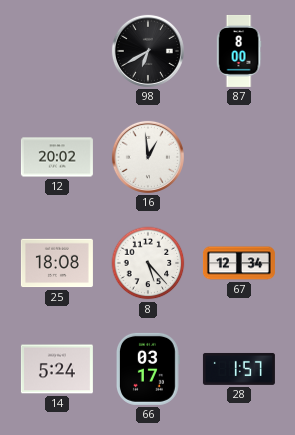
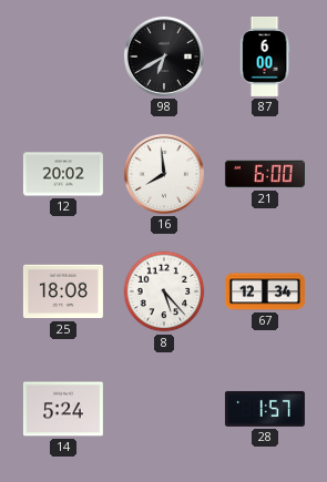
87: 8:00 -> 6:00 (265, 57)
16: 12:59 -> 7:59 (164, 174)
21: none -> 6:00 (265, 174)
66: 03:17 -> none (148, 369)
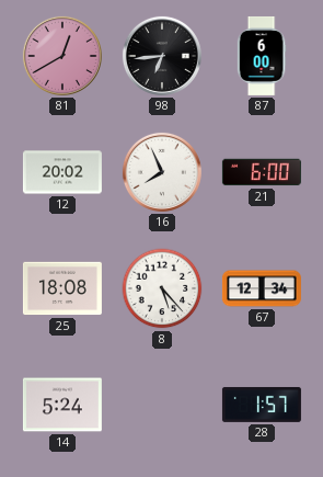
81: none -> 12:40 (62, 56)
98: 6:40 -> 6:44 (162, 56)
16: 7:59 -> 7:56 (162, 172)
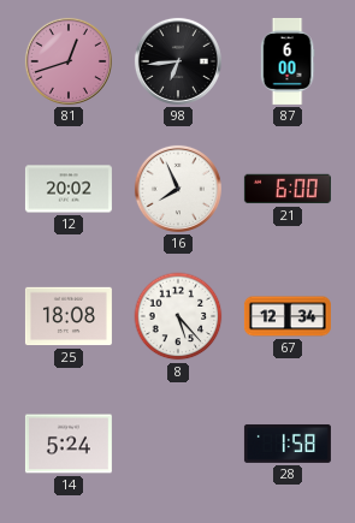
81: 12:40 -> 12:42 (69, 61)
28: 1:57 -> 1:58 (288, 444)
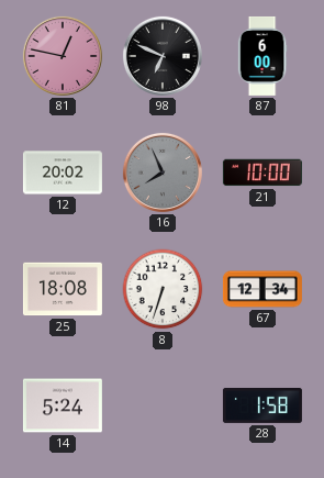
81: 12:42 -> 12:47 (63, 56)
98: 6:44 -> 6:49 (163, 56)
16 dial: white -> grey (163, 173)
21: 6:00 -> 10:00 (262, 173)
8: 5:23 -> 6:33 (163, 289)
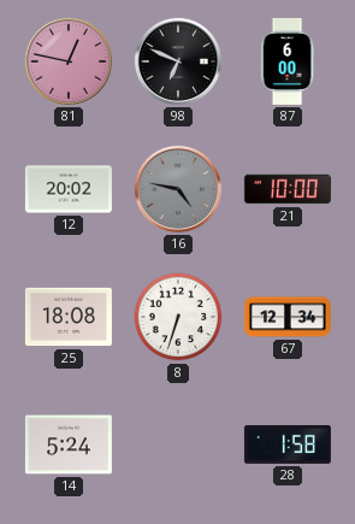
16: 7:56 -> 4:47 (178, 189)
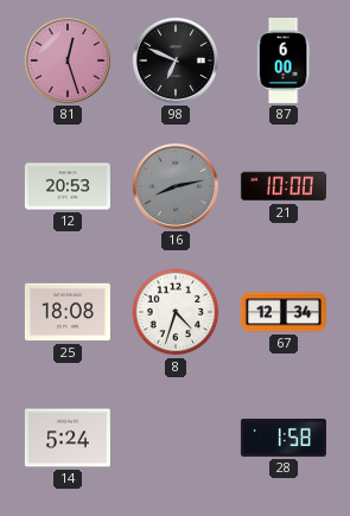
81: 12:47 -> 12:27 (68, 60)
12: 20:02 -> 20:53 (68, 186)
16: 4:47 -> 8:13 (176, 186)
8: 6:33 -> 4:33 (176, 312)
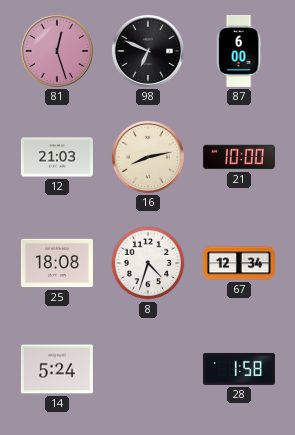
12: 20:53 -> 21:03 (57, 157)
16 dial: grey -> cream (148, 157)
